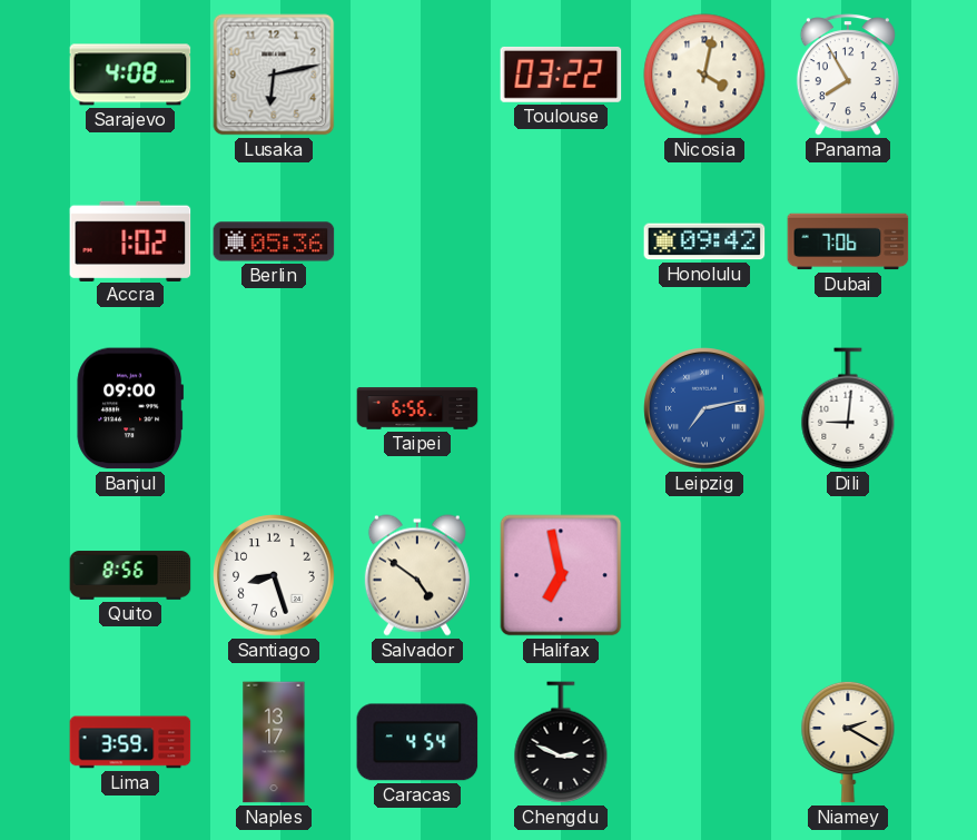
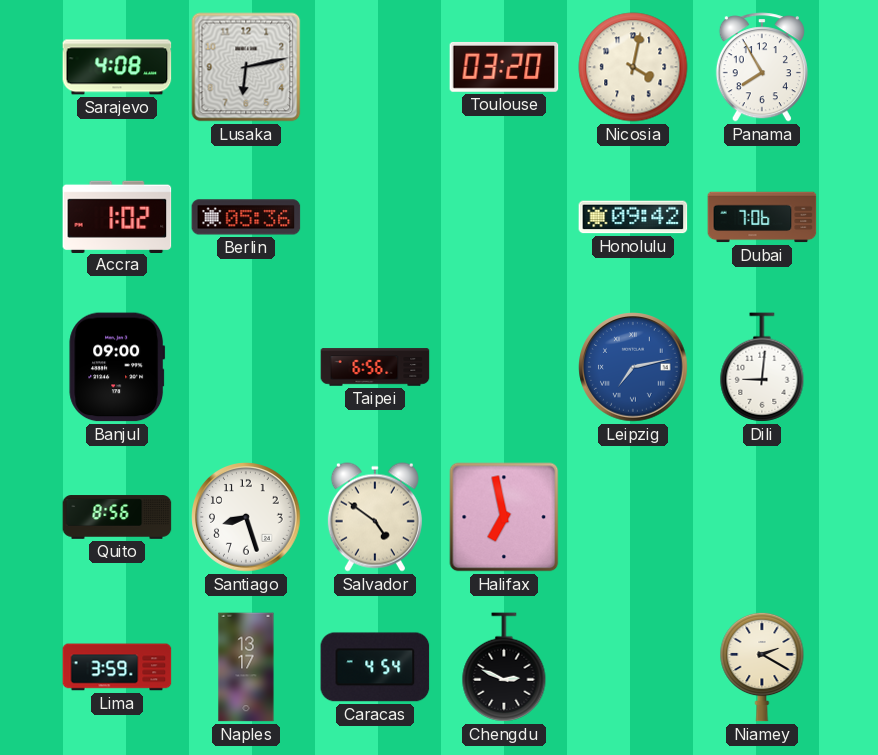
Toulouse: 03:22 -> 03:20 (504, 67)
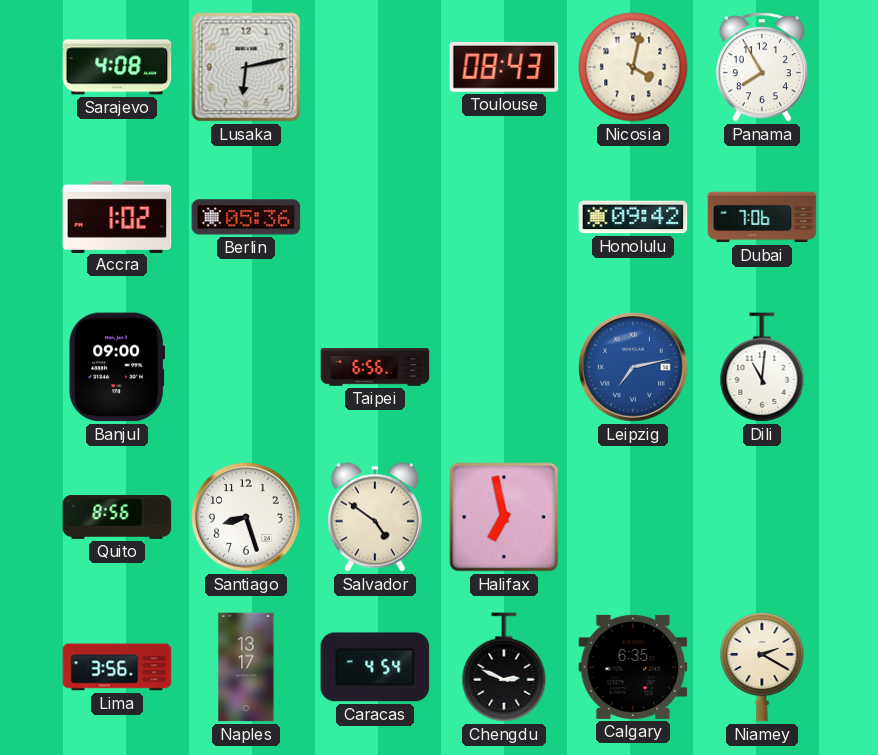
Toulouse: 03:20 -> 08:43 (504, 67)
Dili: 9:01 -> 11:01 (762, 367)
Lima: 3:59 -> 3:56 (117, 667)
Calgary: none -> 6:35 (633, 667)
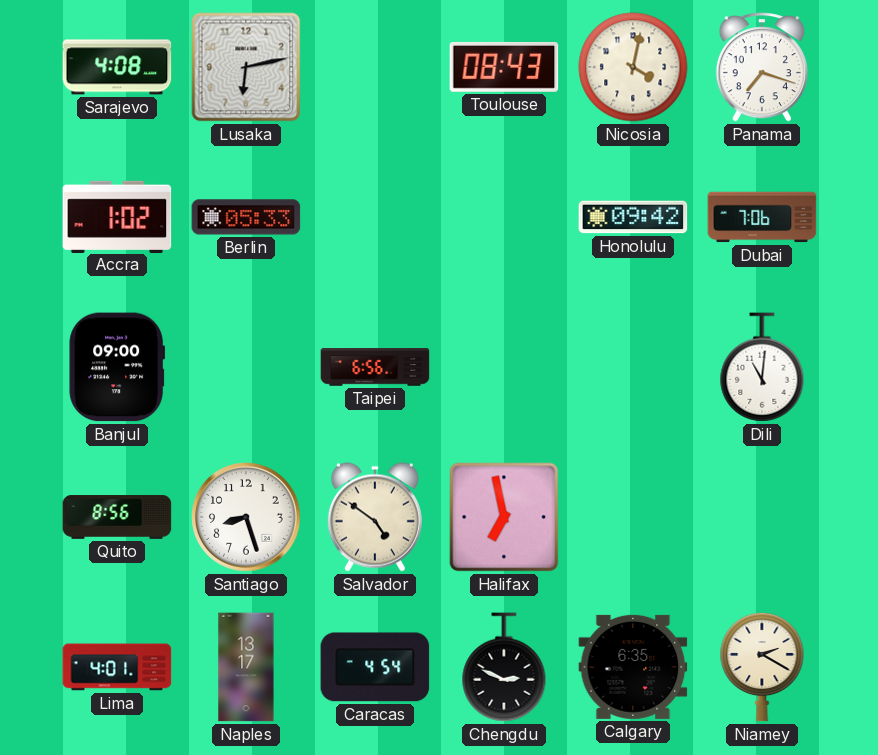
Panama: 7:55 -> 7:18 (762, 67)
Berlin: 05:36 -> 05:33 (246, 217)
Leipzig: 7:13 -> none (633, 367)
Lima: 3:56 -> 4:01 (117, 667)
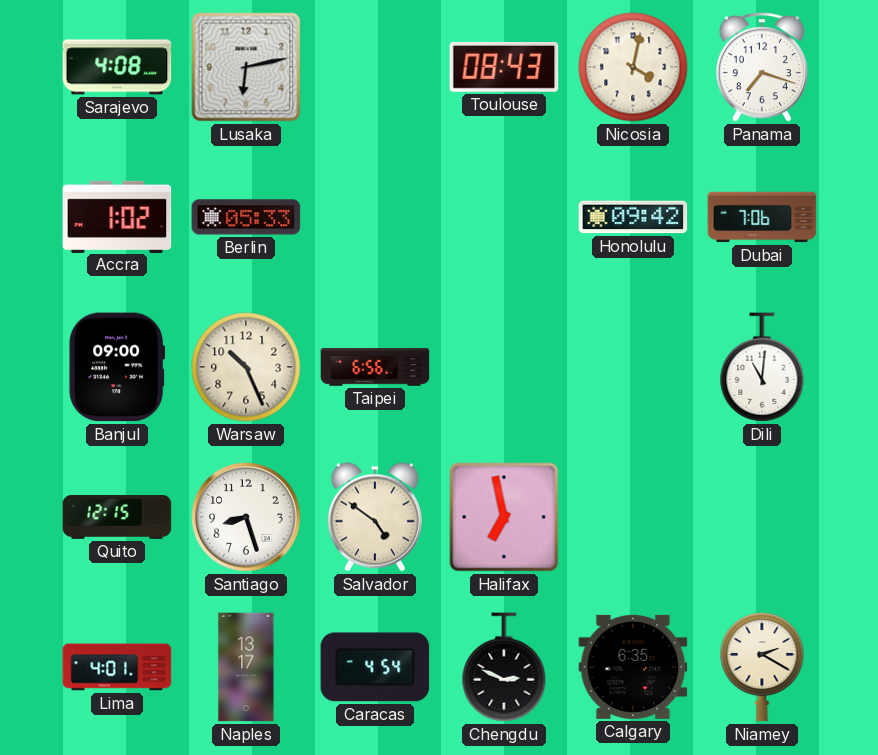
Warsaw: none -> 10:26 (246, 367)
Quito: 8:56 -> 12:15 (117, 517)
